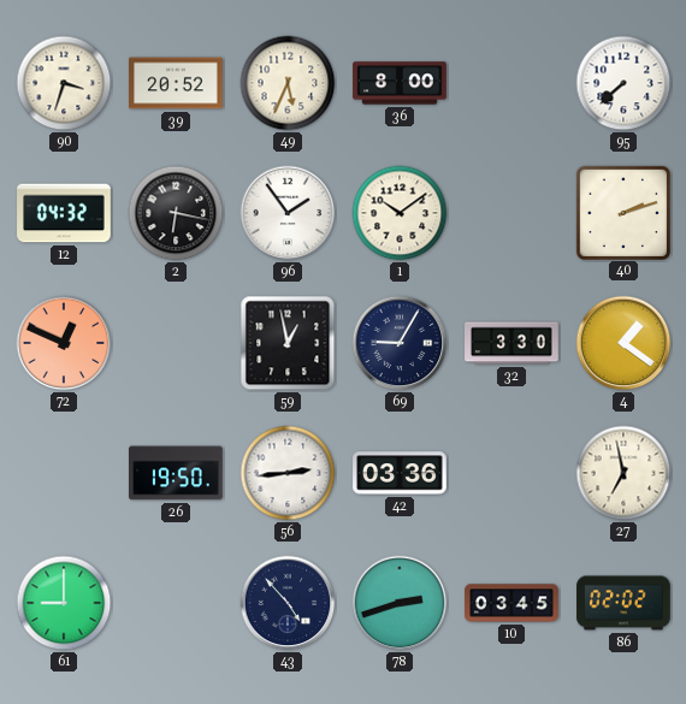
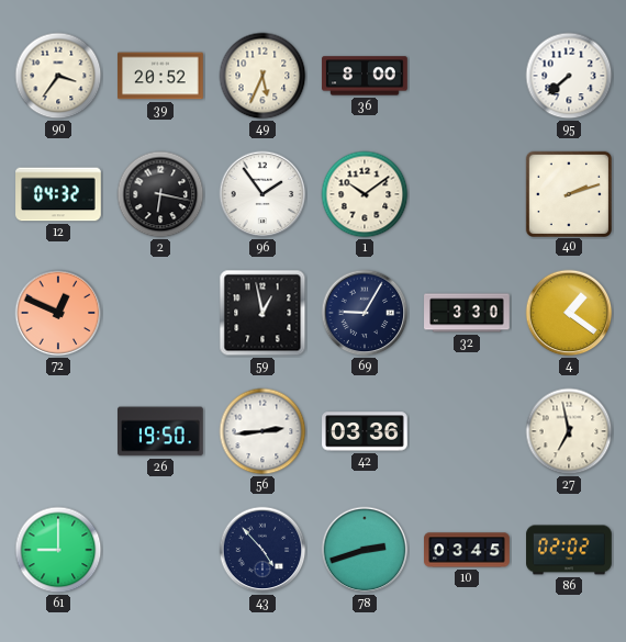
90: 3:33 -> 3:36 (58, 76)
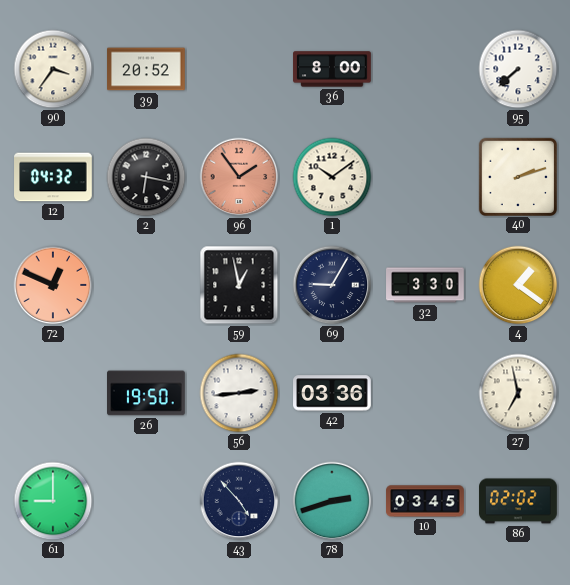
49: 5:34 -> none (262, 76)
96 dial: white -> salmon (239, 177)
